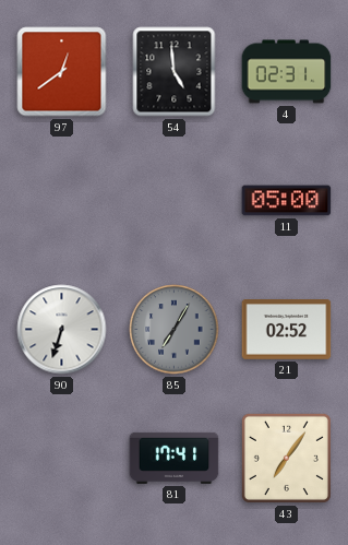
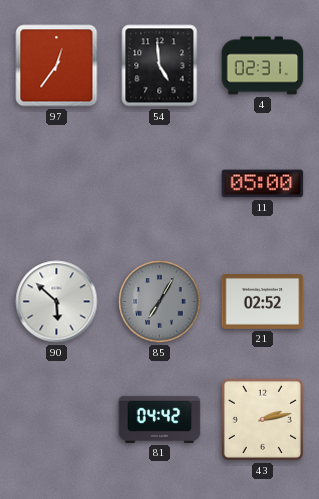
97: 12:39 -> 12:36 (57, 66)
90: 6:33 -> 5:52 (57, 302)
81: 17:41 -> 04:42 (160, 419)
43: 7:06 -> 2:13 (262, 419)
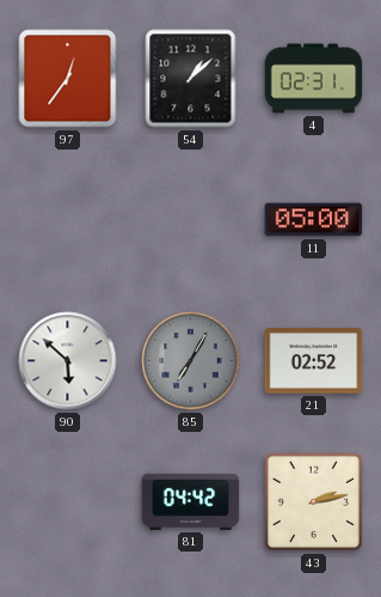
54: 4:59 -> 1:08 (191, 79)
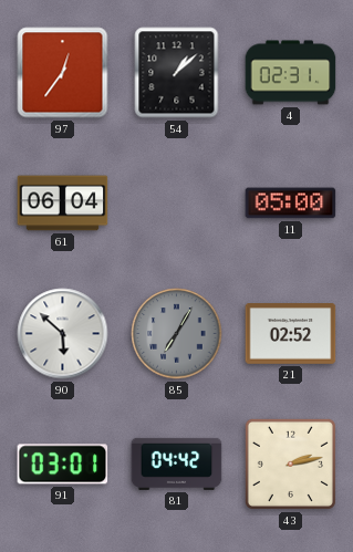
61: none -> 06:04 (63, 204)
91: none -> 03:01 (63, 465)
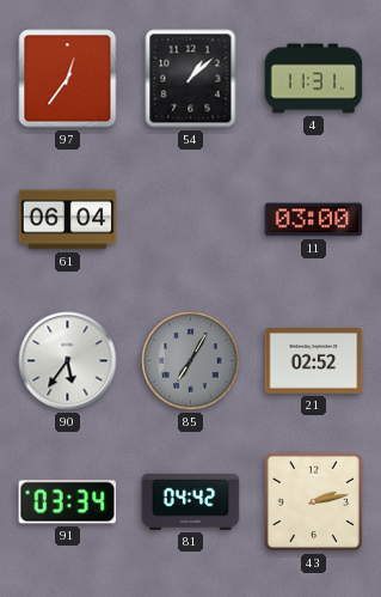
4: 02:31 -> 11:31 (314, 79)
11: 05:00 -> 03:00 (314, 220)
90: 5:52 -> 5:36 (68, 361)
91: 03:01 -> 03:34 (68, 502)
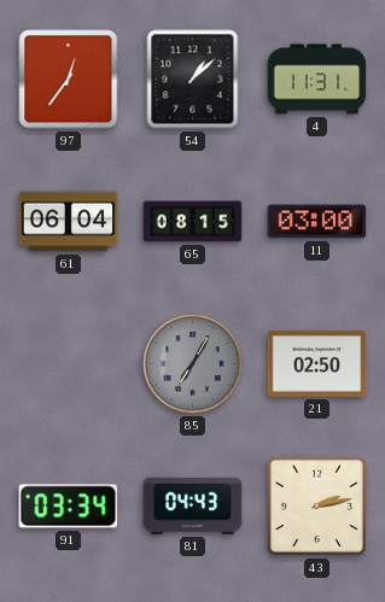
65: none -> 08:15 (193, 222)
90: 5:36 -> none (68, 361)
21: 02:52 -> 02:50 (317, 364)
81: 04:42 -> 04:43 (193, 505)
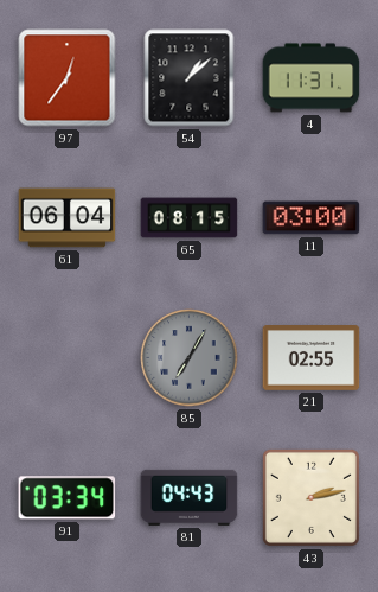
21: 02:50 -> 02:55 (312, 358)
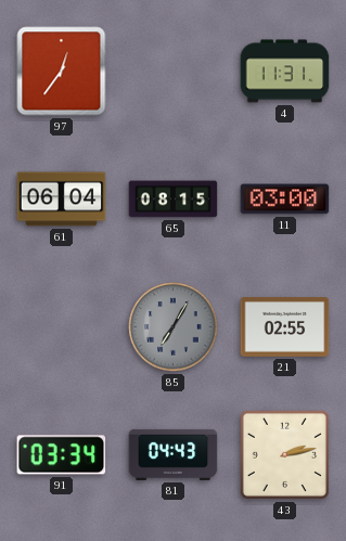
54: 1:08 -> none (190, 78)
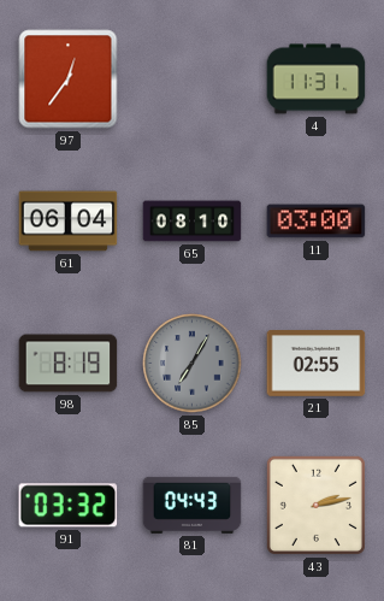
65: 08:15 -> 08:10 (193, 222)
98: none -> 8:19 (69, 364)
91: 03:34 -> 03:32 (69, 506)
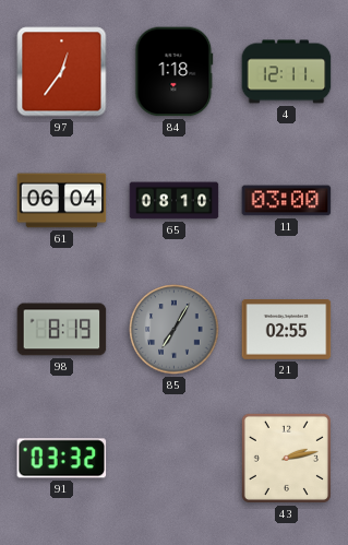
84: none -> 1:18 (175, 72)
4: 11:31 -> 12:11 (287, 72)
81: 04:43 -> none (193, 505)
